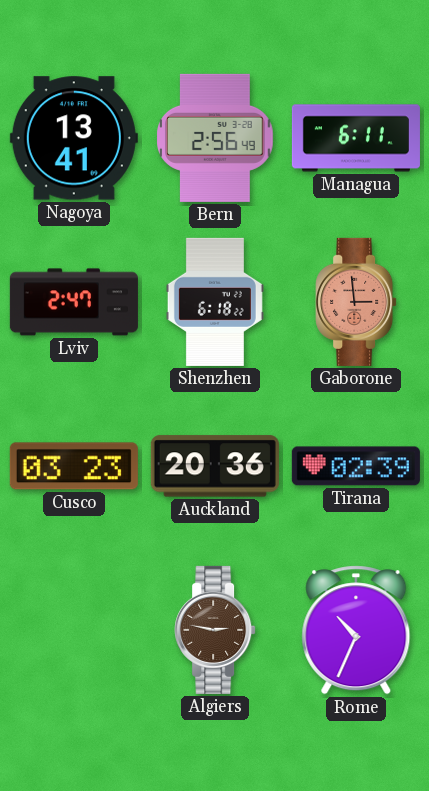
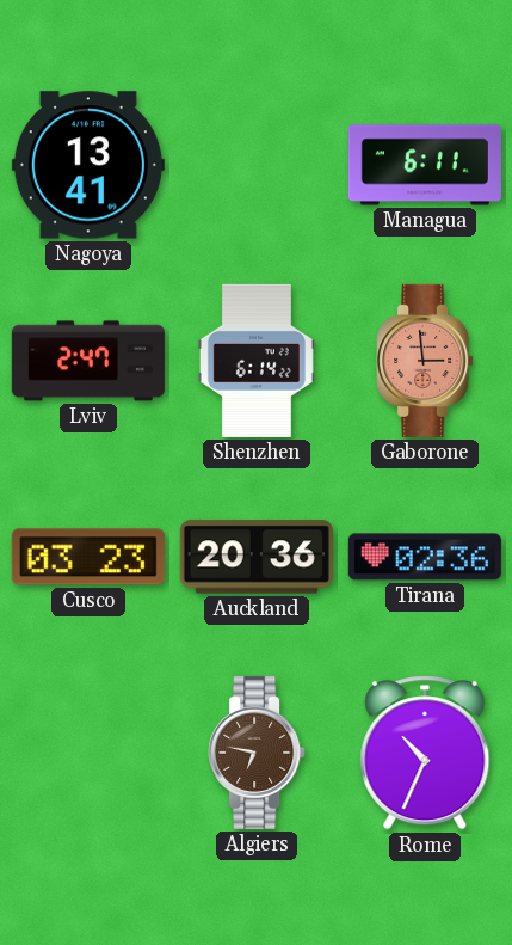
Bern: 2:56 -> none (215, 138)
Shenzhen: 6:18 -> 6:14 (257, 361)
Tirana: 02:39 -> 02:36 (425, 557)
Algiers: 2:47 -> 6:47 (257, 753)
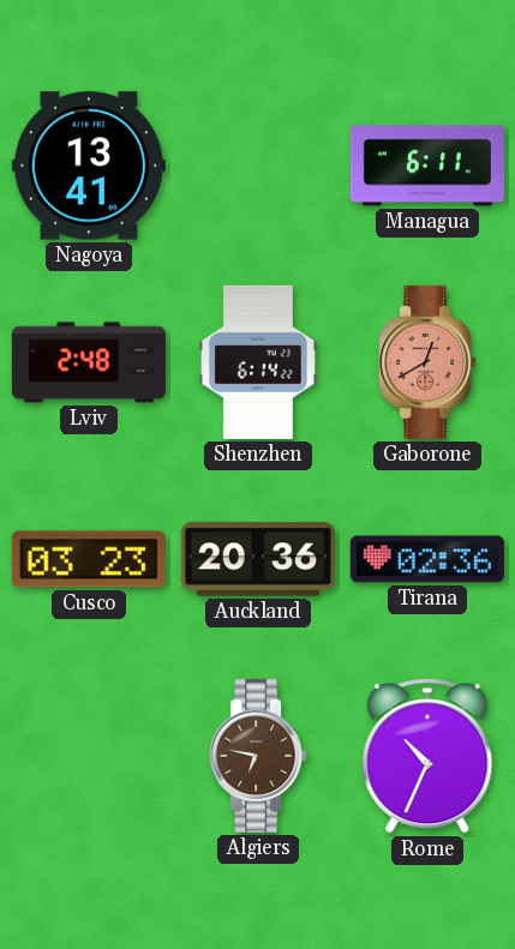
Lviv: 2:47 -> 2:48 (89, 362)
Gaborone: 2:59 -> 12:40 (427, 362)
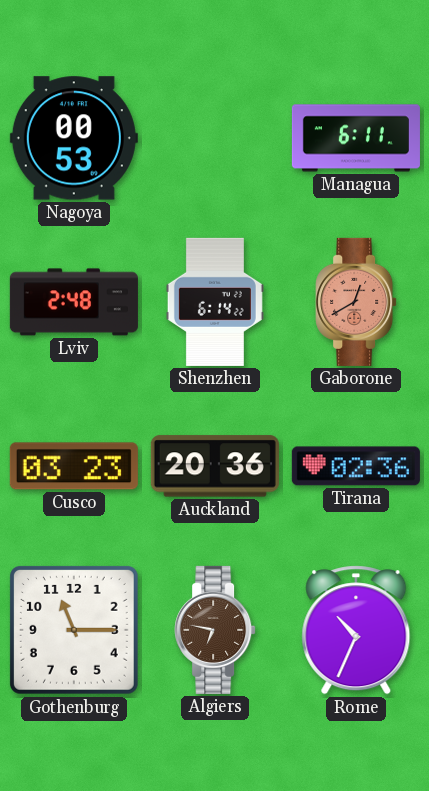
Nagoya: 13:41 -> 00:53 (74, 138)
Gothenburg: none -> 11:15 (74, 630)
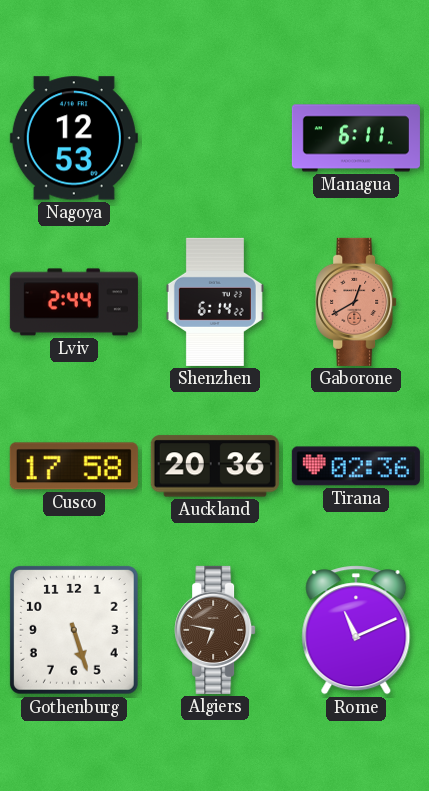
Nagoya: 00:53 -> 12:53 (74, 138)
Lviv: 2:48 -> 2:44 (74, 302)
Cusco: 03:23 -> 17:58 (74, 466)
Gothenburg: 11:15 -> 5:27 (74, 630)
Rome: 10:34 -> 11:11 (356, 630)
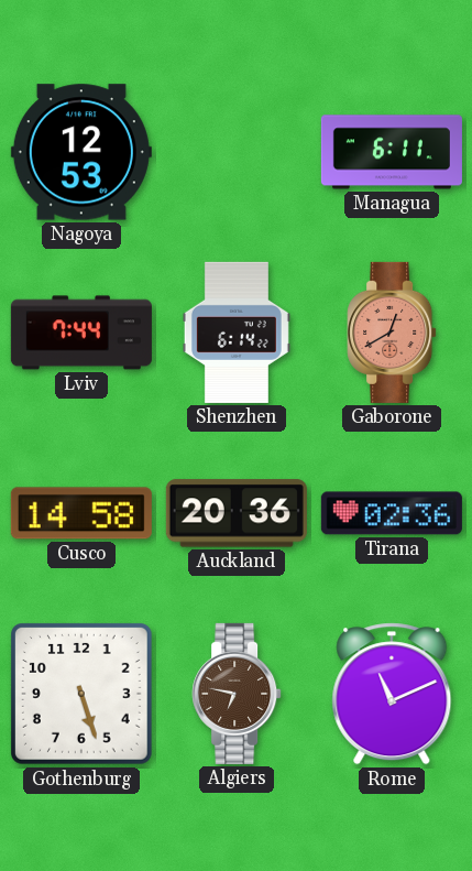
Lviv: 2:44 -> 7:44 (81, 333)
Cusco: 17:58 -> 14:58 (81, 513)
